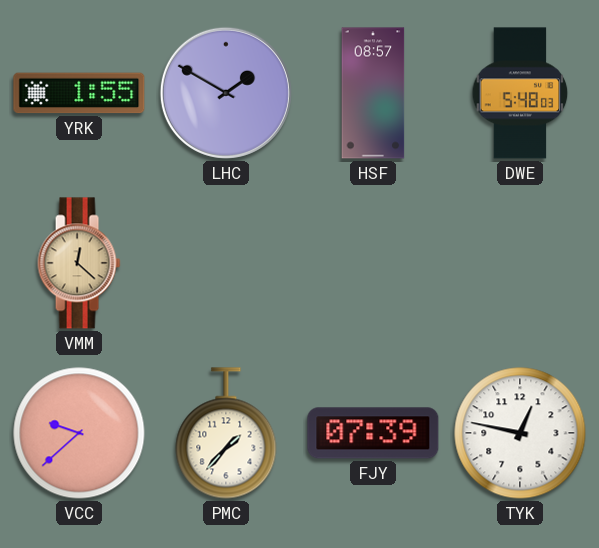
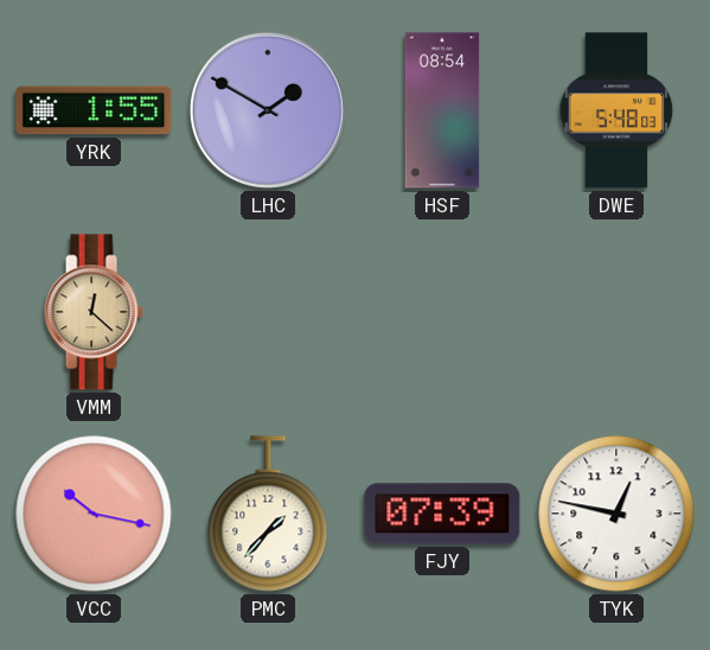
HSF: 08:57 -> 08:54 (442, 110)
VCC: 9:38 -> 10:17 (94, 514)
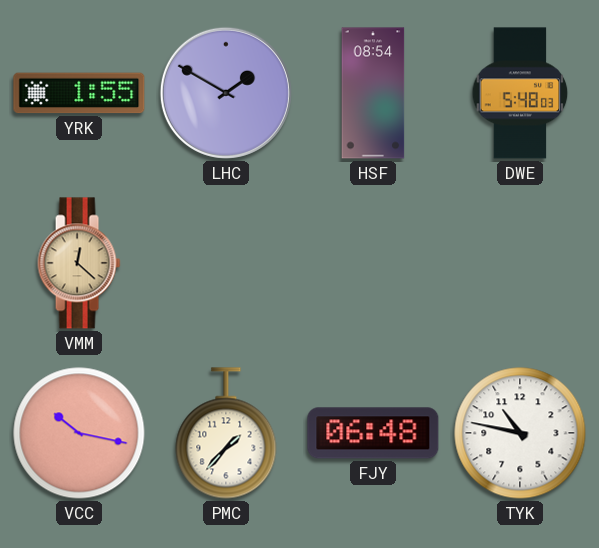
FJY: 07:39 -> 06:48 (373, 433)
TYK: 12:47 -> 10:47 (520, 433)
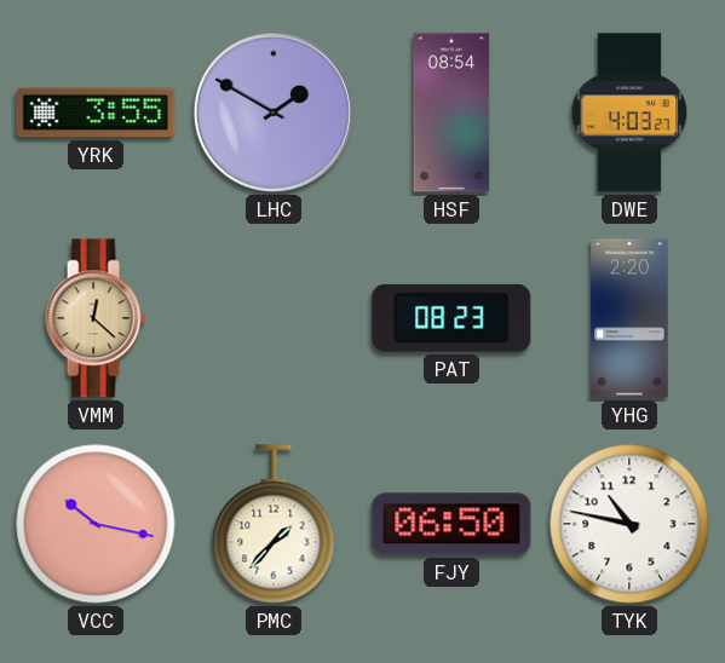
YRK: 1:55 -> 3:55 (96, 113)
DWE: 5:48 -> 4:03 (629, 113)
PAT: none -> 08:23 (451, 318)
YHG: none -> 2:20 (629, 318)
FJY: 06:48 -> 06:50 (451, 524)
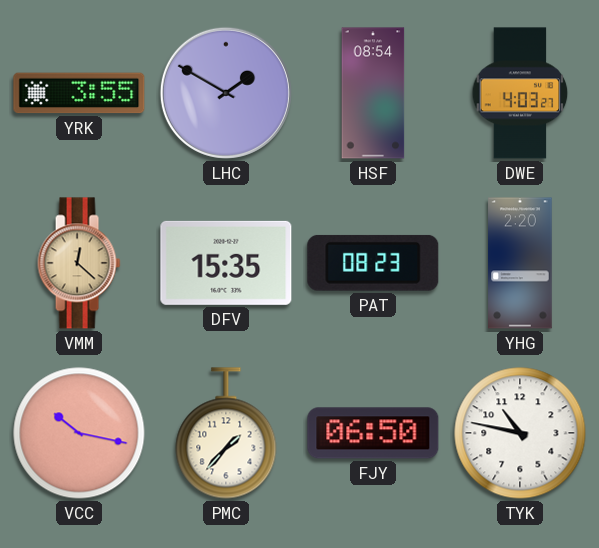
DFV: none -> 15:35 (226, 263)
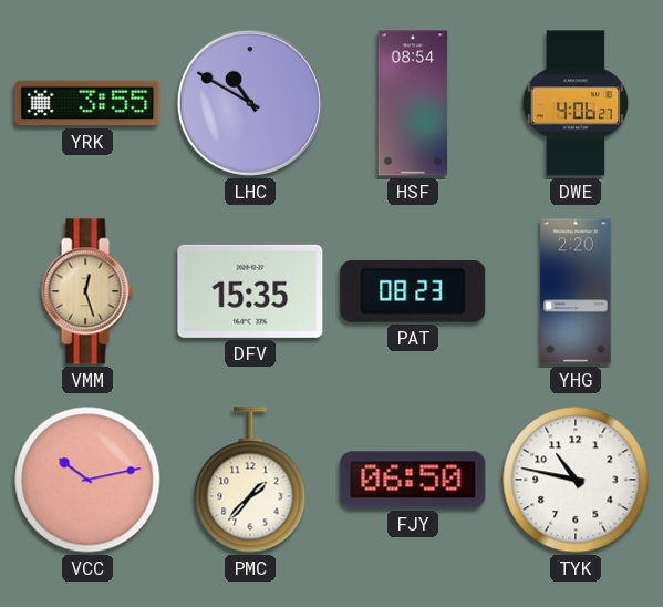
LHC: 1:50 -> 10:50 (250, 103)
DWE: 4:03 -> 4:06 (576, 103)
VMM: 12:22 -> 12:27 (87, 291)
VCC: 10:17 -> 10:13 (87, 480)
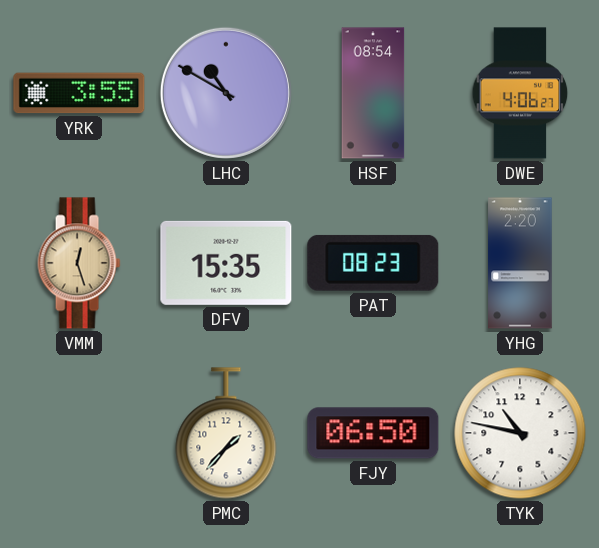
VCC: 10:13 -> none (87, 480)
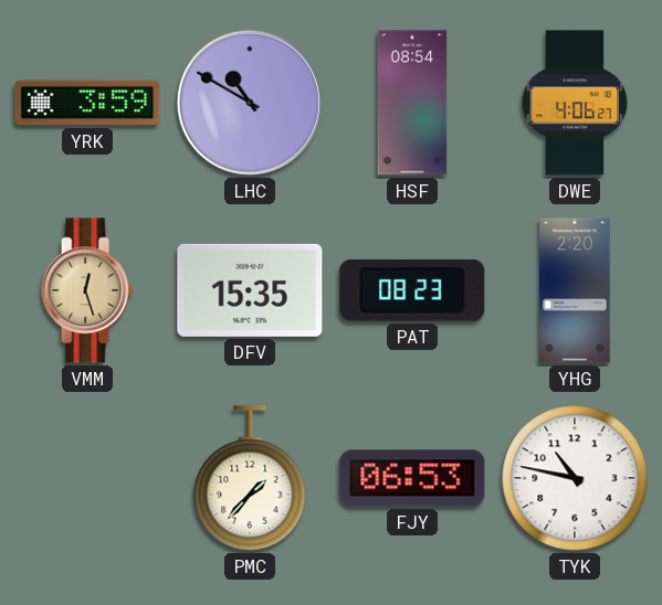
YRK: 3:55 -> 3:59 (87, 103)
FJY: 06:50 -> 06:53 (412, 478)
